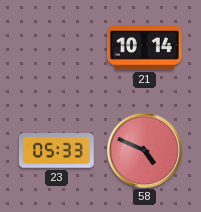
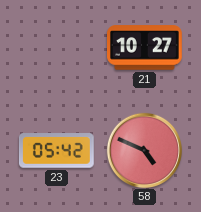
21: 10:14 -> 10:27 (145, 48)
23: 05:33 -> 05:42 (57, 151)
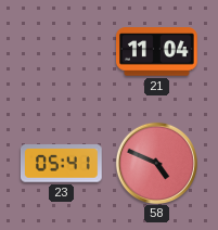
21: 10:27 -> 11:04 (157, 52)
23: 05:42 -> 05:41 (62, 164)
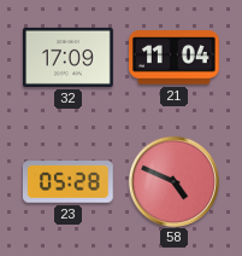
32: none -> 17:09 (69, 57)
23: 05:41 -> 05:28 (69, 182)
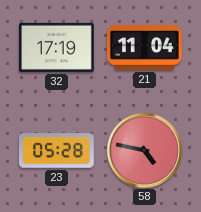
32: 17:09 -> 17:19 (57, 47)
58: 4:49 -> 4:47 (144, 150)
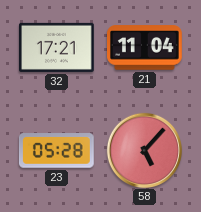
32: 17:19 -> 17:21 (57, 47)
58: 4:47 -> 5:07 (144, 150)
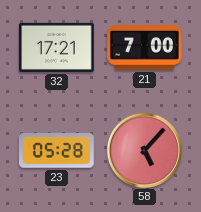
21: 11:04 -> 7:00 (145, 48)
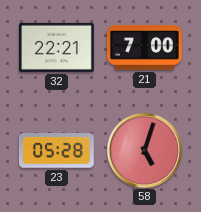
32: 17:21 -> 22:21 (57, 47)
58: 5:07 -> 5:03 (144, 150)
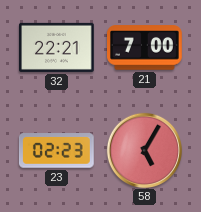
23: 05:28 -> 02:23 (57, 151)
58: 5:03 -> 5:05 (144, 150)
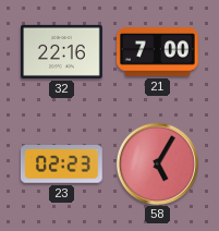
32: 22:21 -> 22:16 (62, 51)
